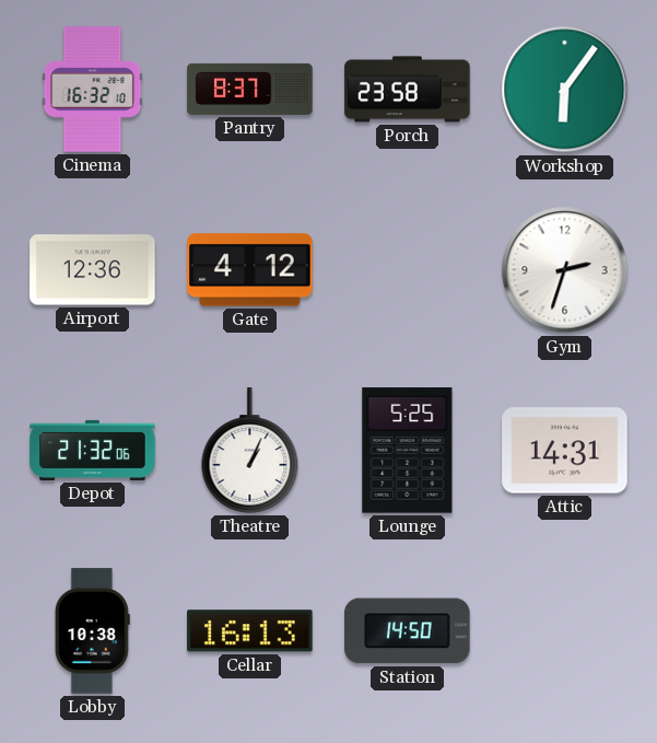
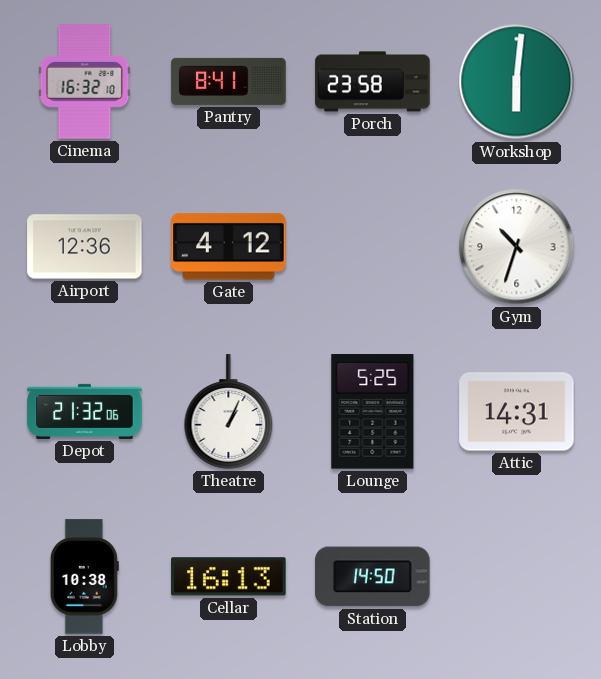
Pantry: 8:37 -> 8:41 (229, 81)
Workshop: 6:06 -> 6:01 (517, 82)
Gym: 2:33 -> 10:33 (517, 247)
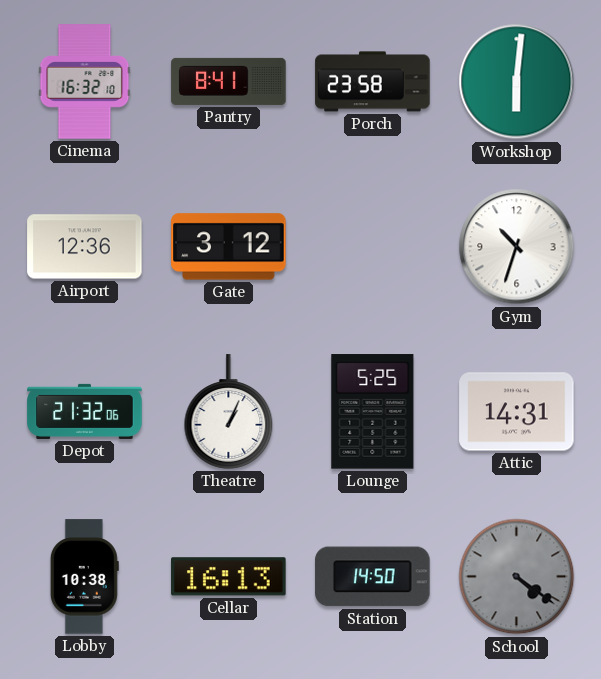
Gate: 4:12 -> 3:12 (229, 247)
School: none -> 4:21 (517, 577)
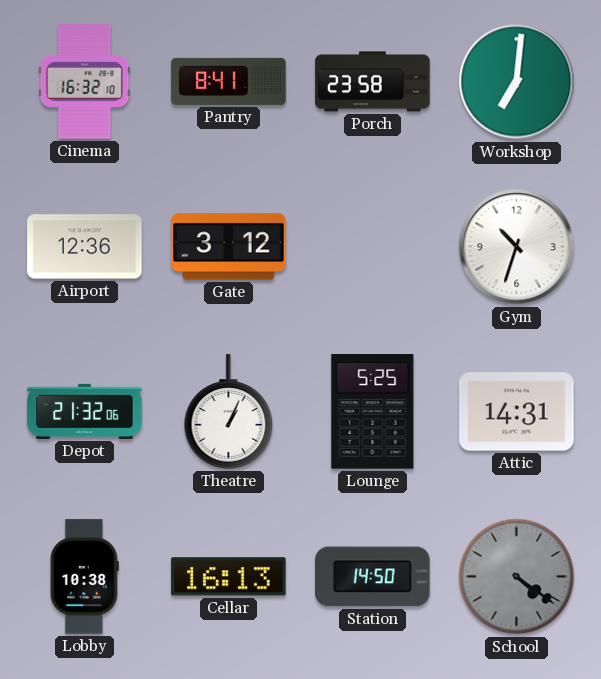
Workshop: 6:01 -> 7:01 (517, 82)
